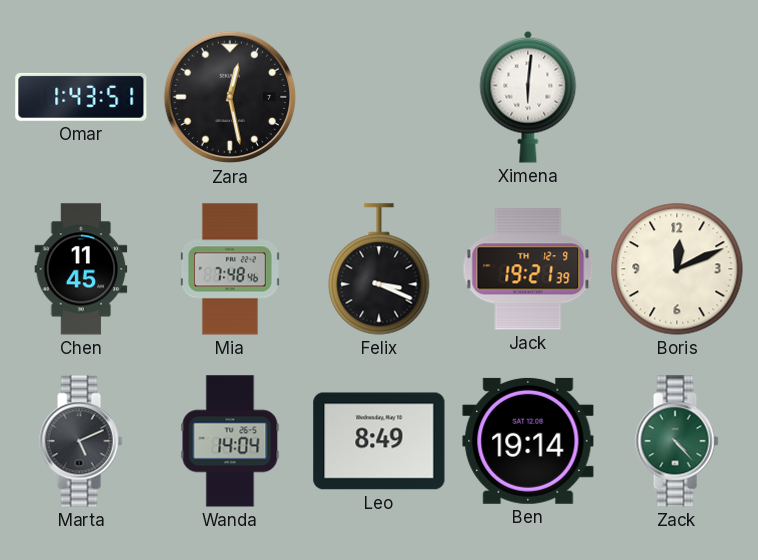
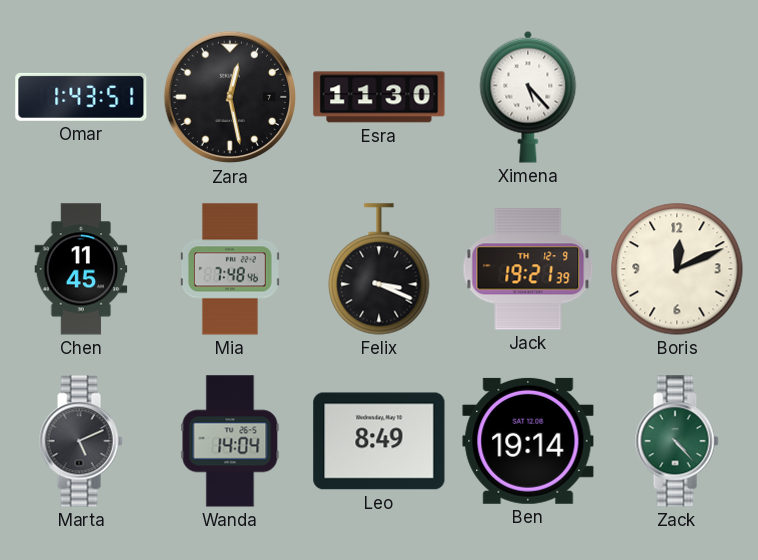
Esra: none -> 11:30 (379, 97)
Ximena: 6:01 -> 5:23 (528, 97)
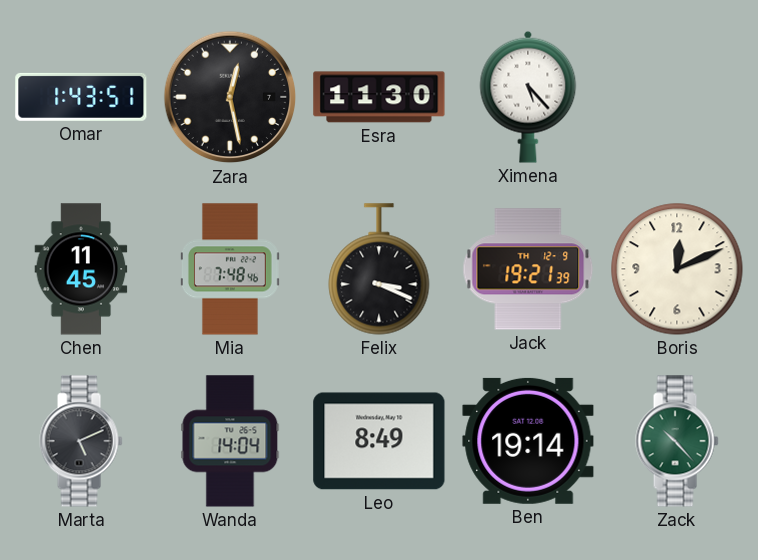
Zack: 4:23 -> 10:23 (677, 441)
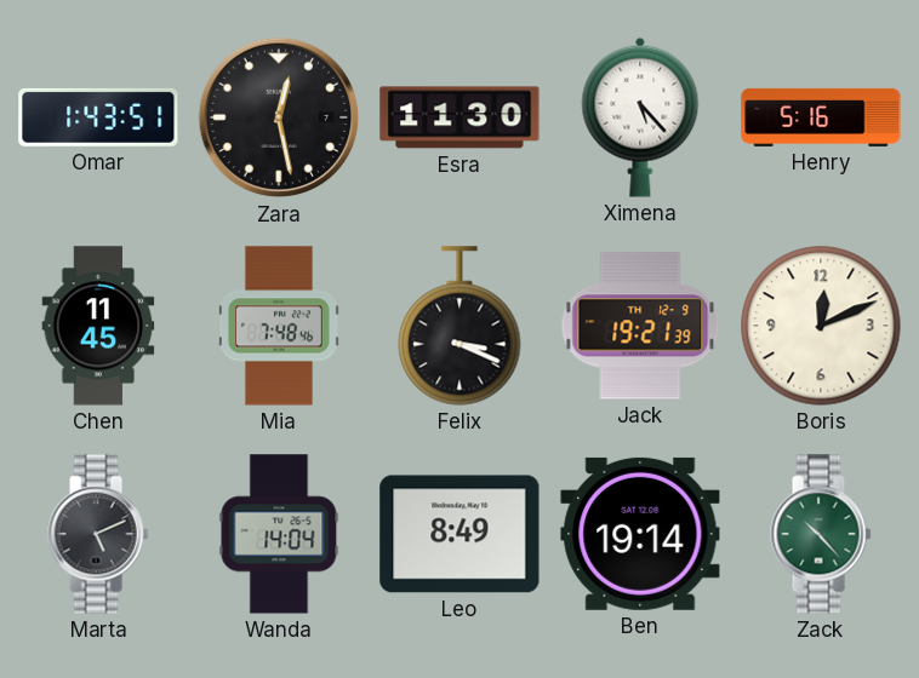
Henry: none -> 5:16 (821, 117)
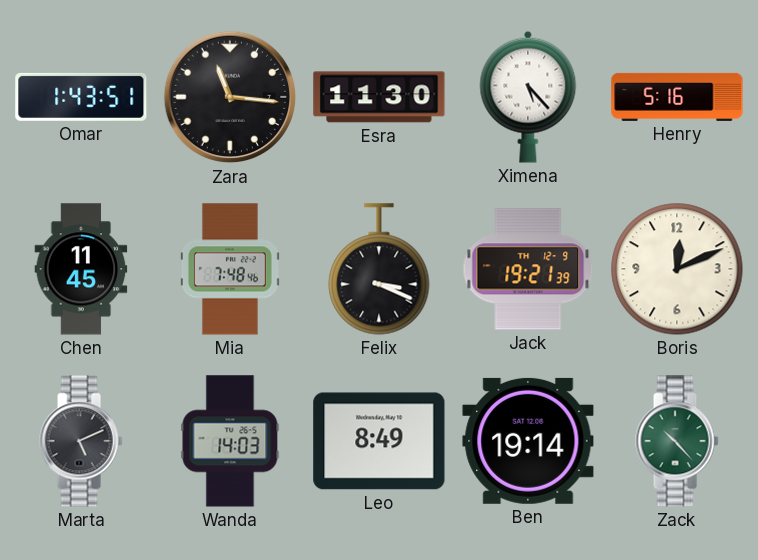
Zara: 12:28 -> 11:16 (230, 97)
Wanda: 14:04 -> 14:03 (230, 441)
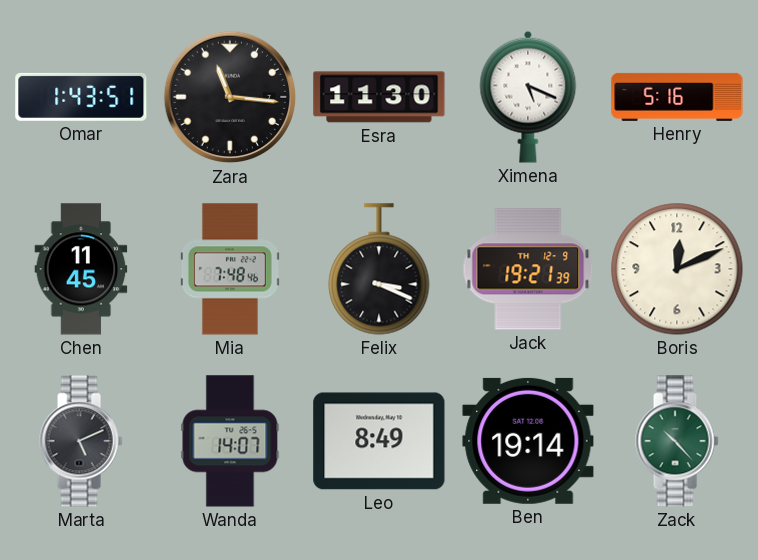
Ximena: 5:23 -> 5:19 (528, 97)
Wanda: 14:03 -> 14:07 (230, 441)
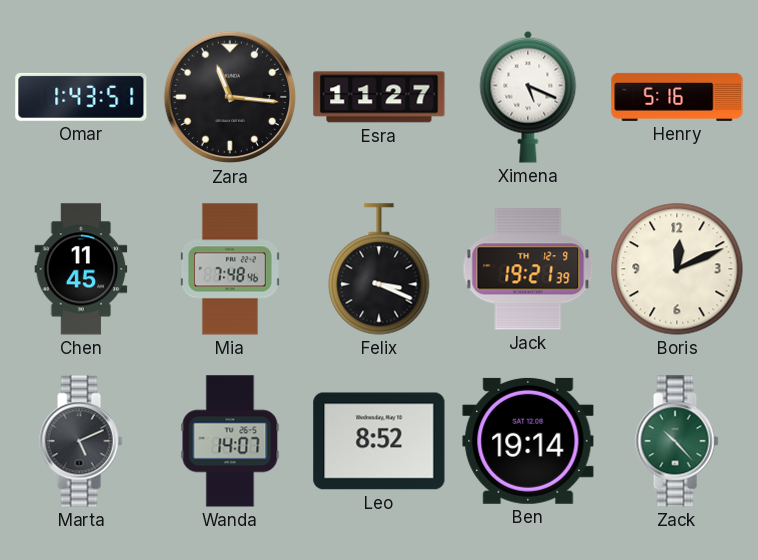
Esra: 11:30 -> 11:27 (379, 97)
Leo: 8:49 -> 8:52 (379, 441)
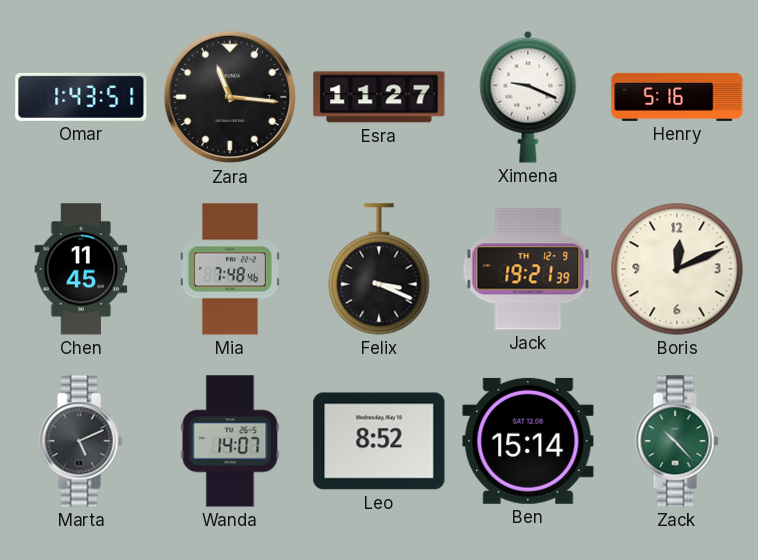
Ximena: 5:19 -> 9:19 (528, 97)
Ben: 19:14 -> 15:14 (528, 441)
